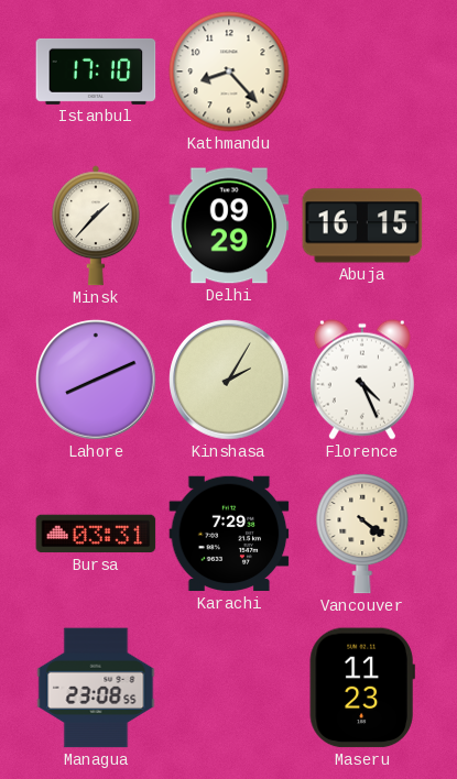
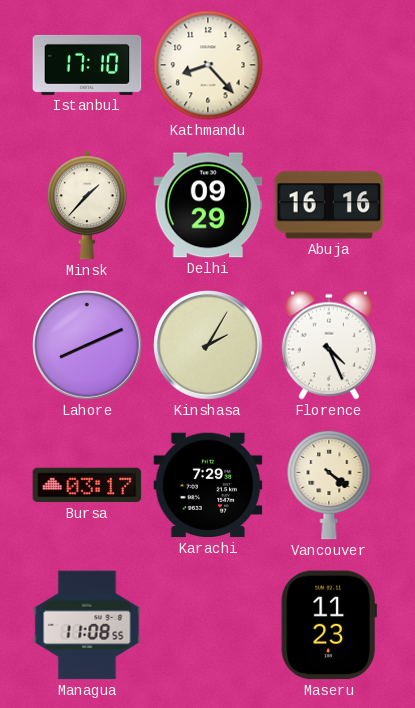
Abuja: 16:15 -> 16:16 (329, 205)
Bursa: 03:31 -> 03:17 (87, 485)
Managua: 23:08 -> 11:08 (87, 625)
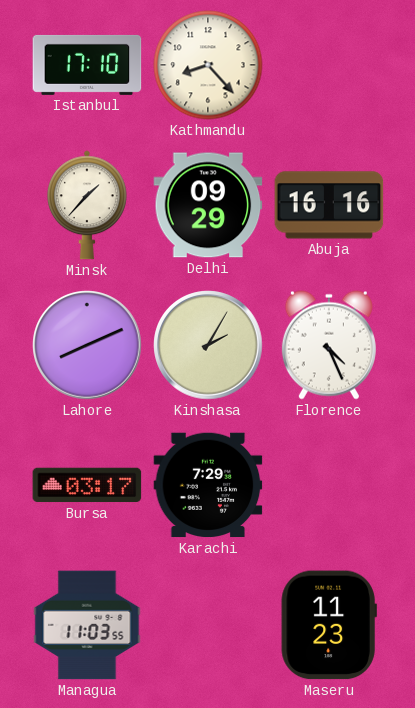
Vancouver: 4:21 -> none (329, 485)
Managua: 11:08 -> 11:03 (87, 625)
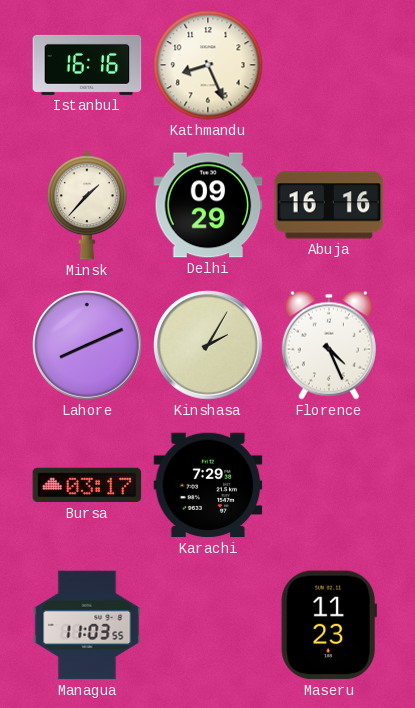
Istanbul: 17:10 -> 16:16 (87, 65)
Kathmandu: 8:23 -> 8:26 (208, 65)
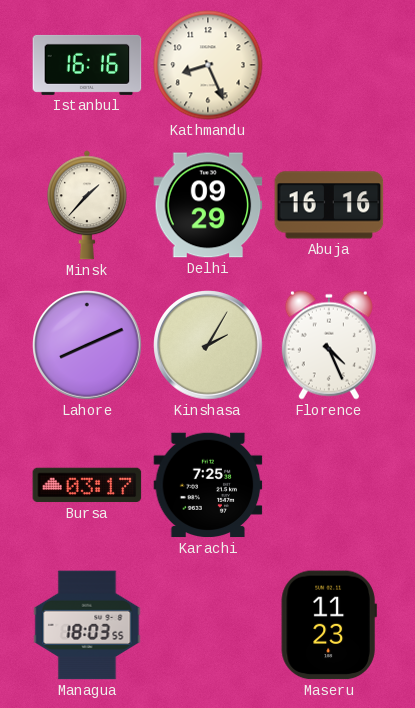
Karachi: 7:29 -> 7:25 (208, 485)
Managua: 11:03 -> 18:03 (87, 625)
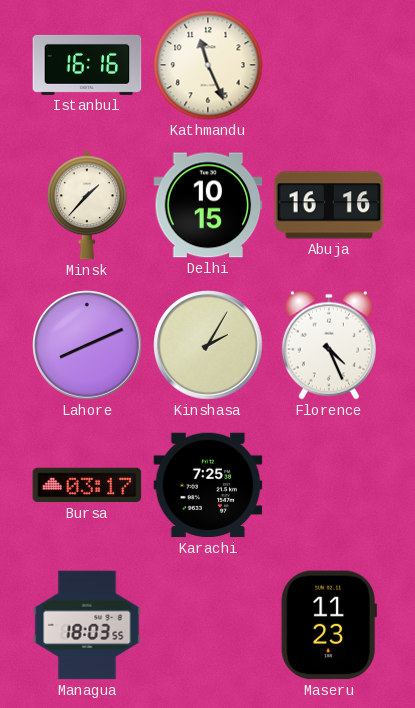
Kathmandu: 8:26 -> 11:26 (208, 65)
Delhi: 09:29 -> 10:15 (208, 205)
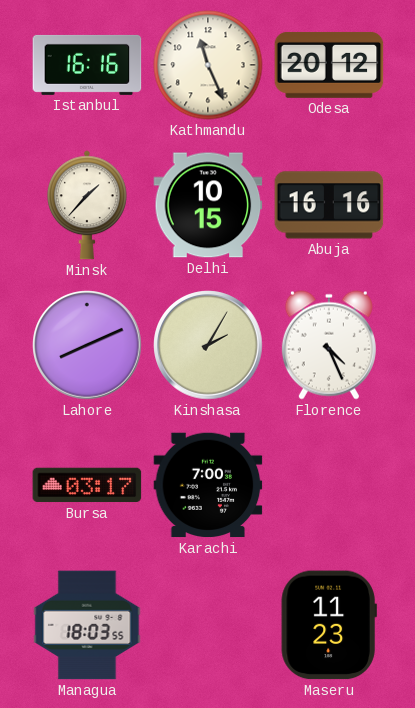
Odesa: none -> 20:12 (329, 65)
Karachi: 7:25 -> 7:00 (208, 485)
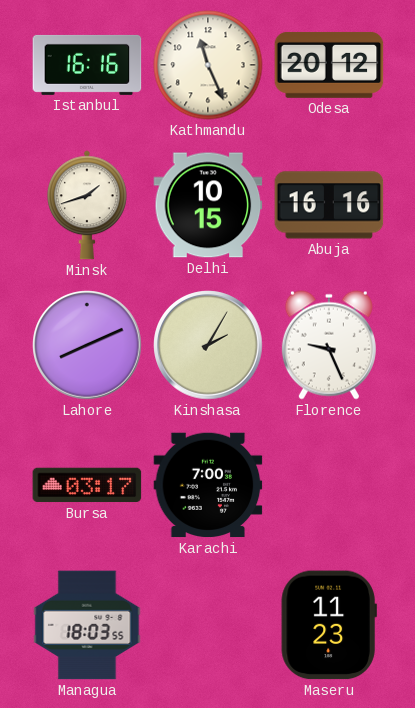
Minsk: 1:37 -> 1:42 (87, 205)
Florence: 4:26 -> 9:26 (329, 345)
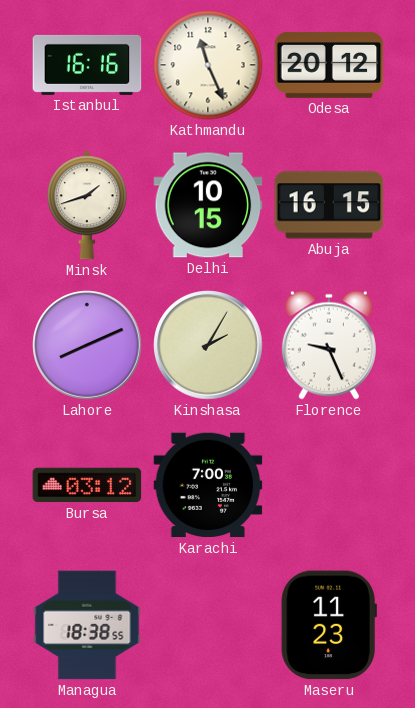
Abuja: 16:16 -> 16:15 (329, 205)
Bursa: 03:17 -> 03:12 (87, 485)
Managua: 18:03 -> 18:38 (87, 625)
